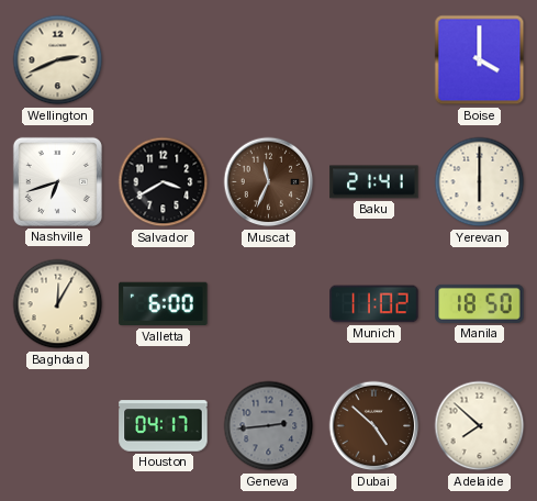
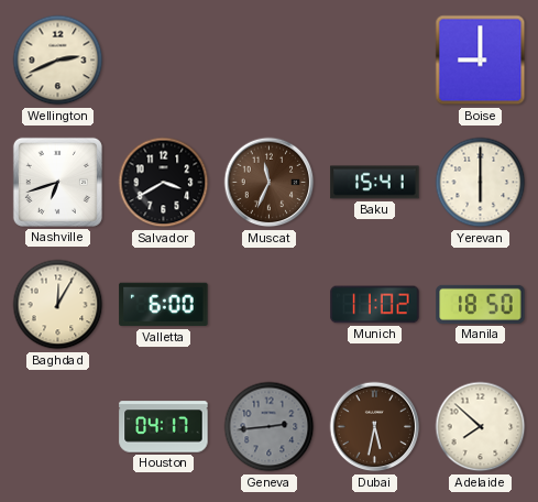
Boise: 4:00 -> 9:00 (481, 61)
Baku: 21:41 -> 15:41 (375, 183)
Dubai: 4:52 -> 5:32 (375, 427)
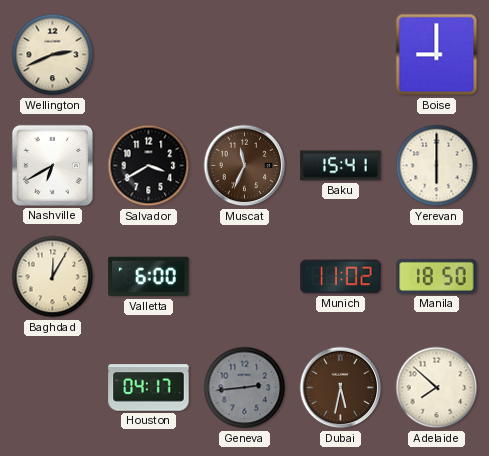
Nashville: 6:42 -> 6:40 (52, 165)
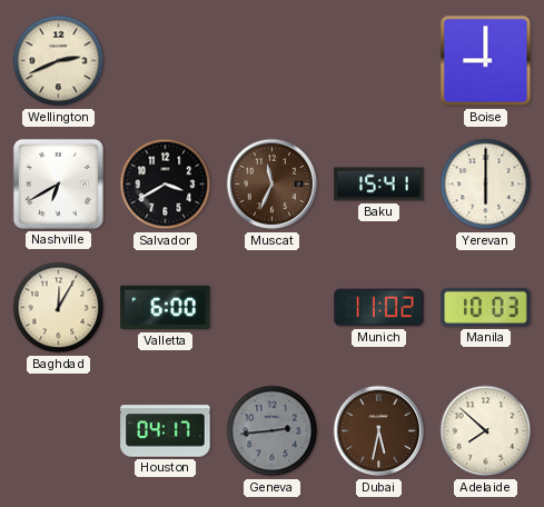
Manila: 18:50 -> 10:03 (486, 307)
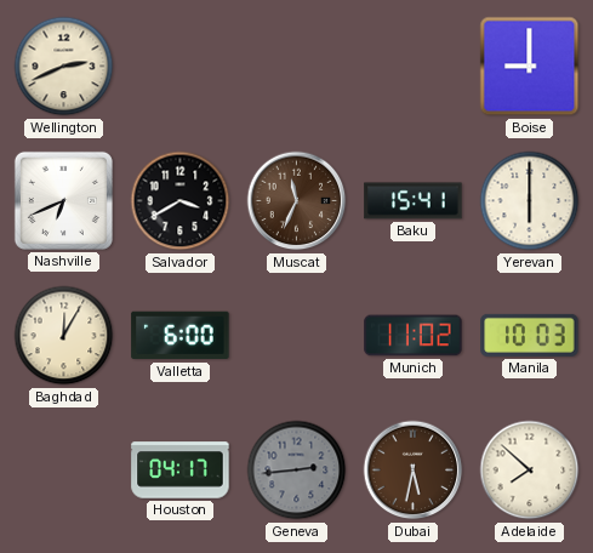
Nashville: 6:40 -> 6:41 (63, 200)
